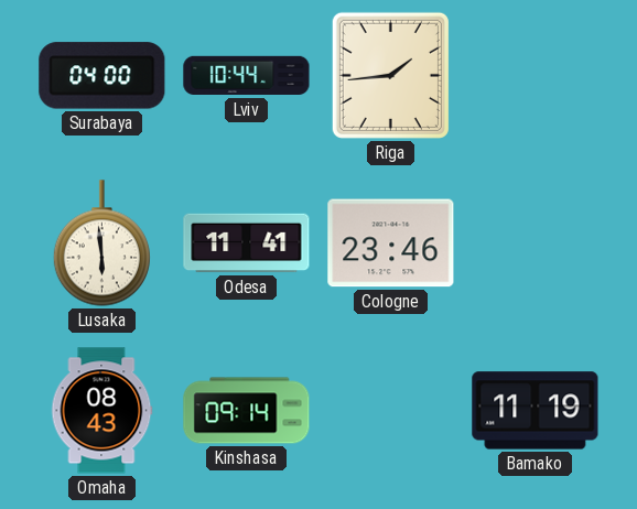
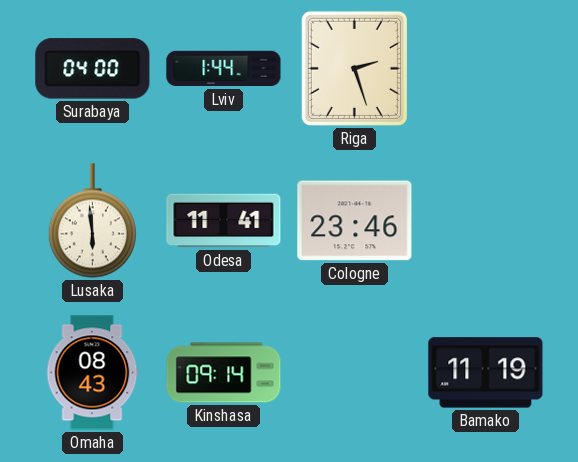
Lviv: 10:44 -> 1:44 (224, 69)
Riga: 1:44 -> 2:27 (354, 68)
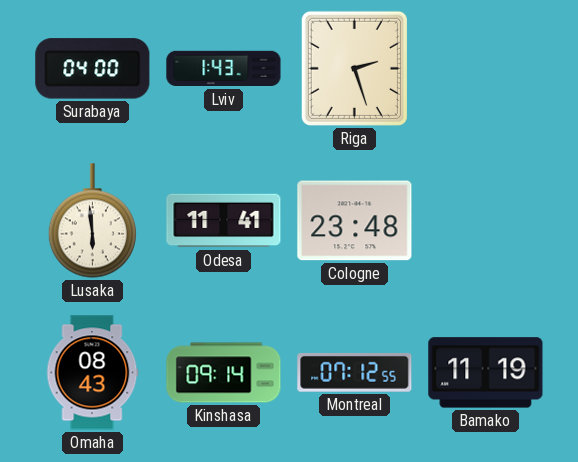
Lviv: 1:44 -> 1:43 (224, 69)
Cologne: 23:46 -> 23:48 (355, 221)
Montreal: none -> 07:12 (355, 373)
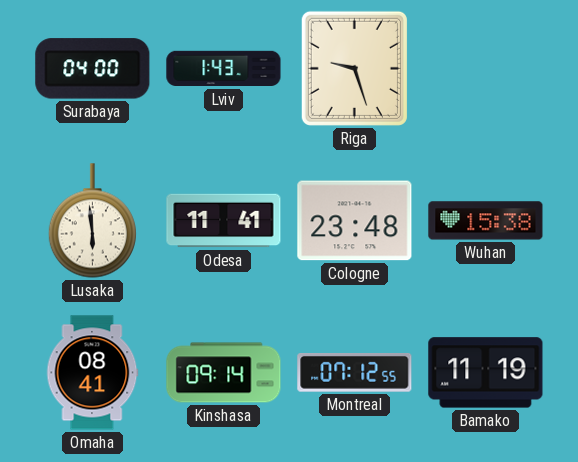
Riga: 2:27 -> 9:27 (354, 68)
Wuhan: none -> 15:38 (486, 221)
Omaha: 08:43 -> 08:41 (92, 373)
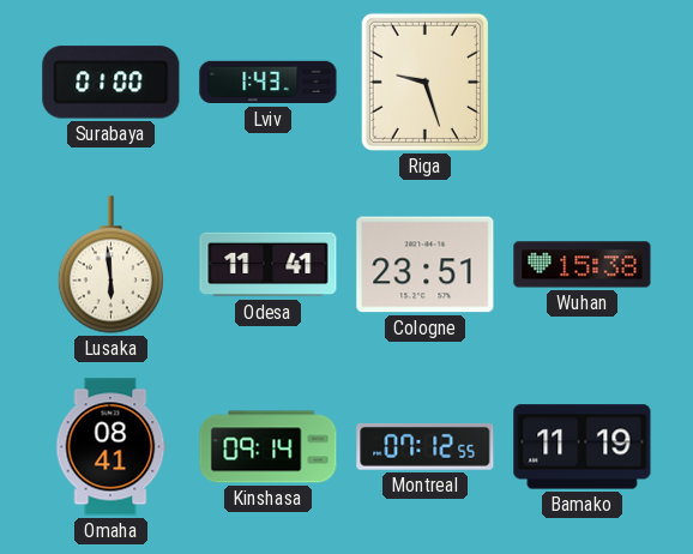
Surabaya: 04:00 -> 01:00 (112, 83)
Cologne: 23:48 -> 23:51 (426, 265)
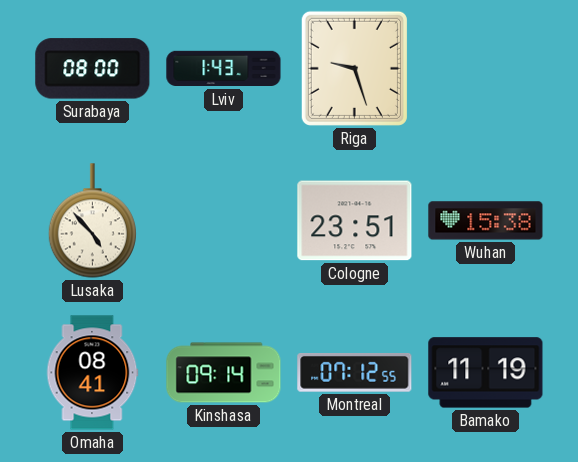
Surabaya: 01:00 -> 08:00 (93, 69)
Lusaka: 5:59 -> 4:53 (92, 221)
Odesa: 11:41 -> none (269, 265)
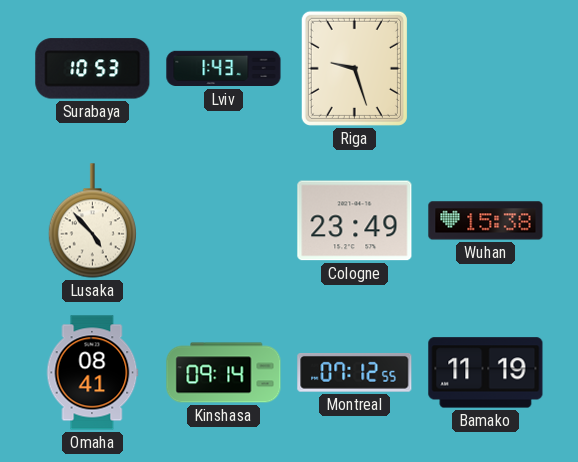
Surabaya: 08:00 -> 10:53 (93, 69)
Cologne: 23:51 -> 23:49 (355, 221)
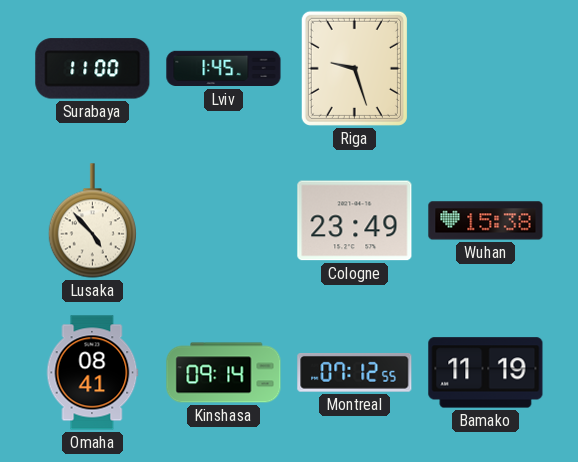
Surabaya: 10:53 -> 11:00 (93, 69)
Lviv: 1:43 -> 1:45 (224, 69)
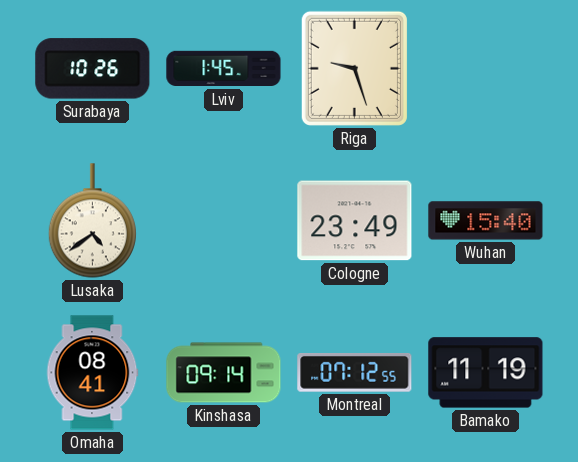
Surabaya: 11:00 -> 10:26 (93, 69)
Lusaka: 4:53 -> 4:39 (92, 221)
Wuhan: 15:38 -> 15:40 (486, 221)
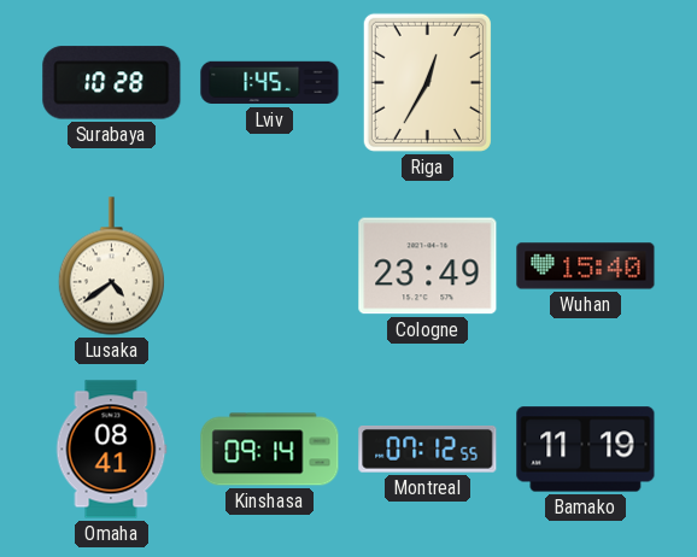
Surabaya: 10:26 -> 10:28 (112, 83)
Riga: 9:27 -> 12:35 (427, 82)
